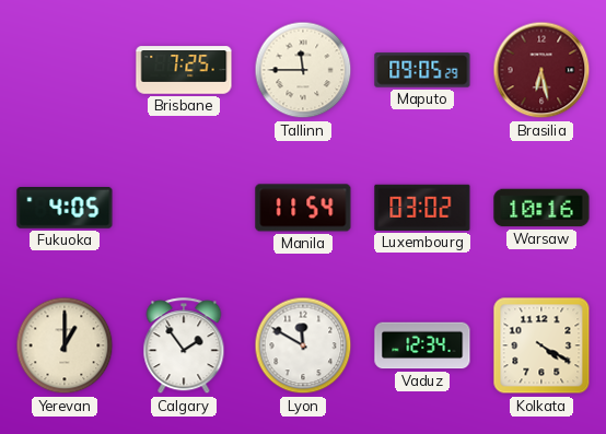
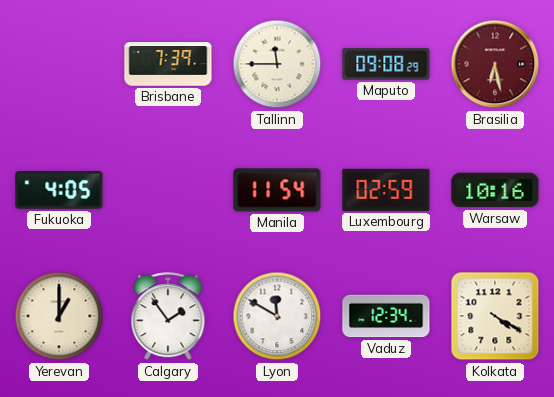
Brisbane: 7:25 -> 7:39 (168, 64)
Maputo: 09:05 -> 09:08 (386, 64)
Luxembourg: 03:02 -> 02:59 (386, 190)
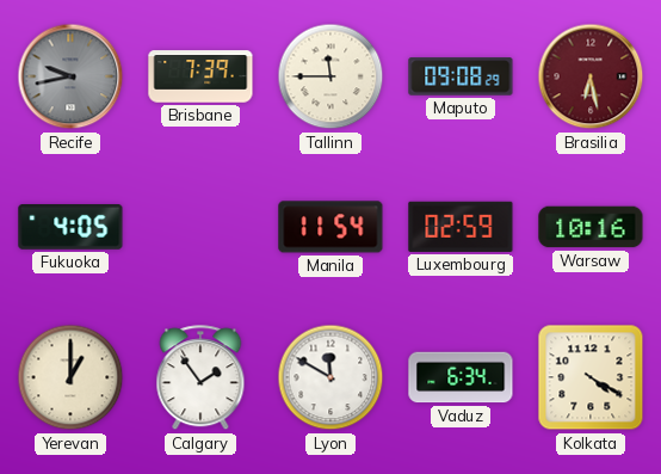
Recife: none -> 9:43 (70, 76)
Vaduz: 12:34 -> 6:34 (461, 377)
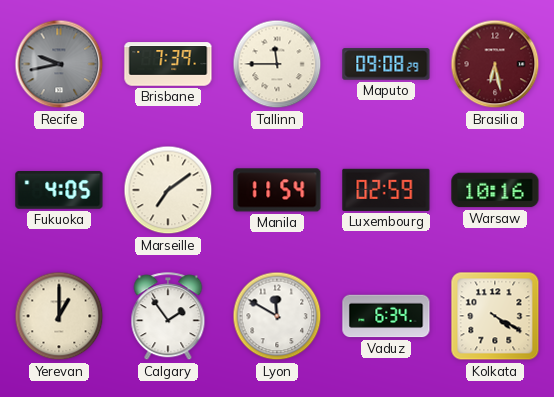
Marseille: none -> 7:09 (168, 190)
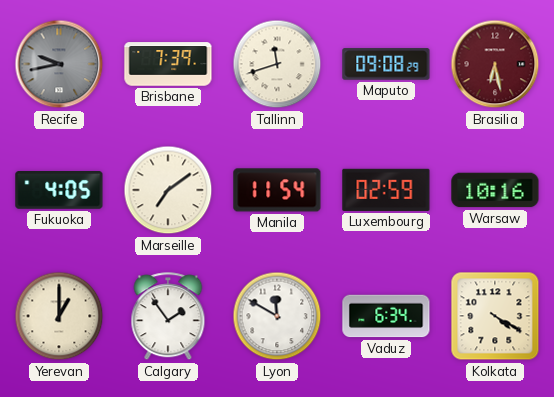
Tallinn: 11:45 -> 11:42 (277, 64)
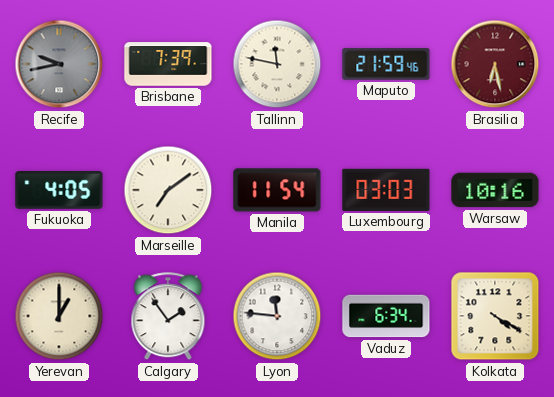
Tallinn: 11:42 -> 11:47 (277, 64)
Maputo: 09:08 -> 21:59 (386, 64)
Luxembourg: 02:59 -> 03:03 (386, 190)
Lyon: 11:50 -> 11:46 (277, 316)
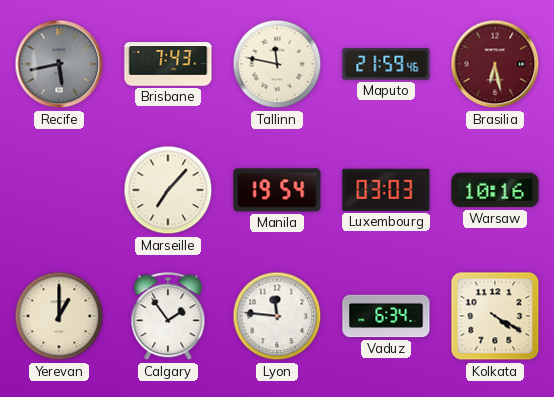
Recife: 9:43 -> 5:43 (59, 64)
Brisbane: 7:39 -> 7:43 (168, 64)
Fukuoka: 4:05 -> none (59, 191)
Marseille: 7:09 -> 7:07 (168, 190)
Manila: 11:54 -> 19:54 (277, 190)
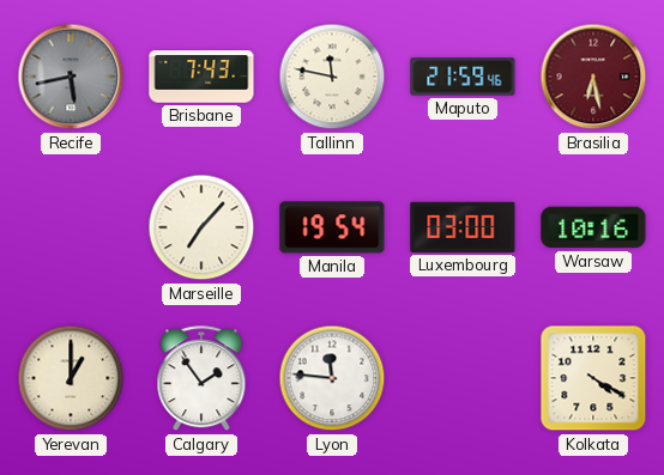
Luxembourg: 03:03 -> 03:00 (463, 227)
Vaduz: 6:34 -> none (386, 316)
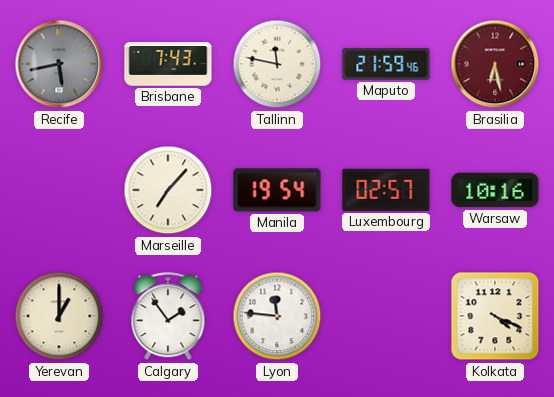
Luxembourg: 03:00 -> 02:57 (386, 190)
Kolkata: 4:20 -> 4:19 (495, 316)
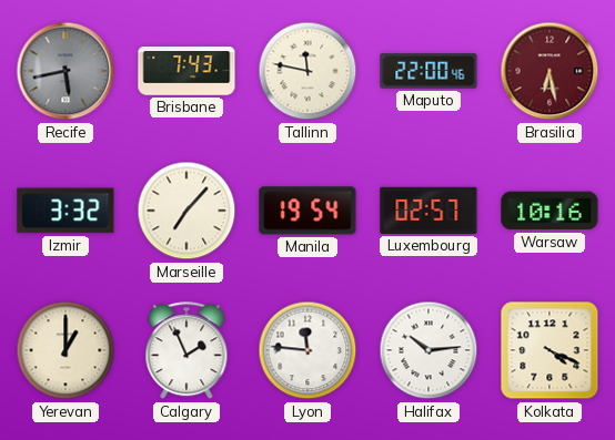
Maputo: 21:59 -> 22:00 (429, 71)
Izmir: none -> 3:32 (65, 211)
Calgary: 1:54 -> 1:56 (186, 351)
Halifax: none -> 10:14 (429, 350)
